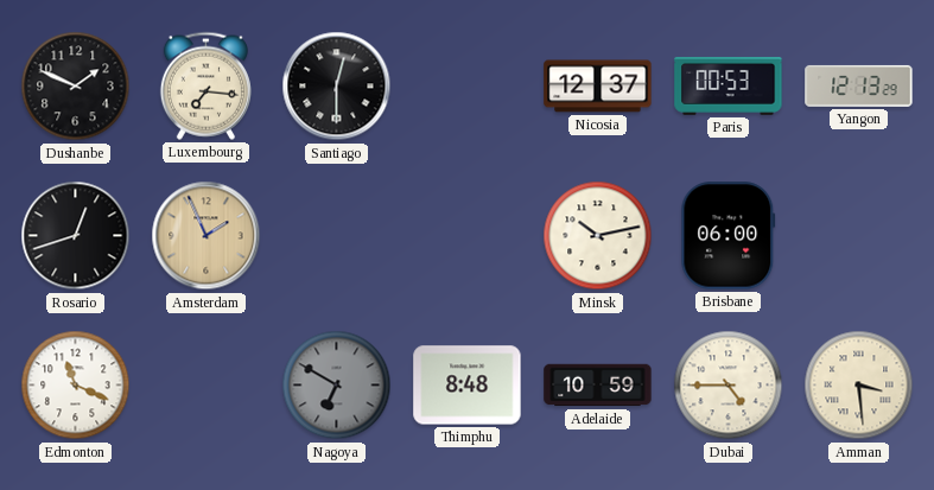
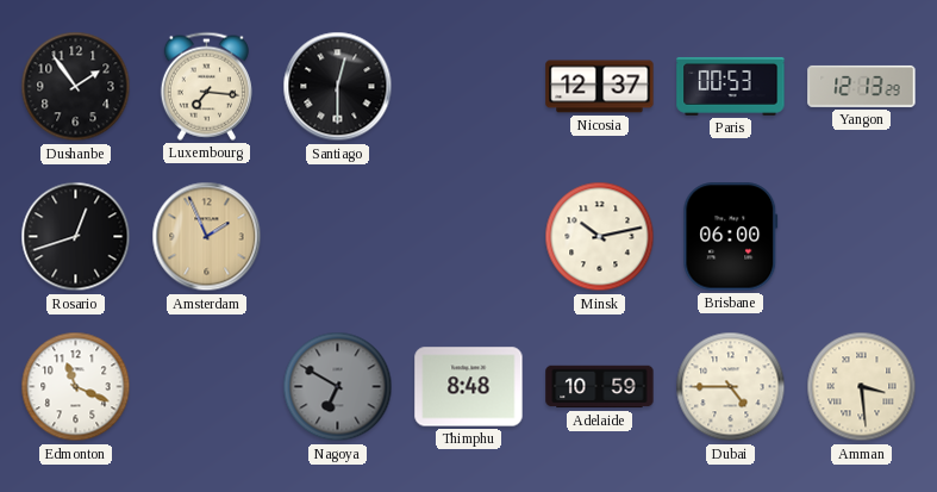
Dushanbe: 1:49 -> 1:54 (76, 87)
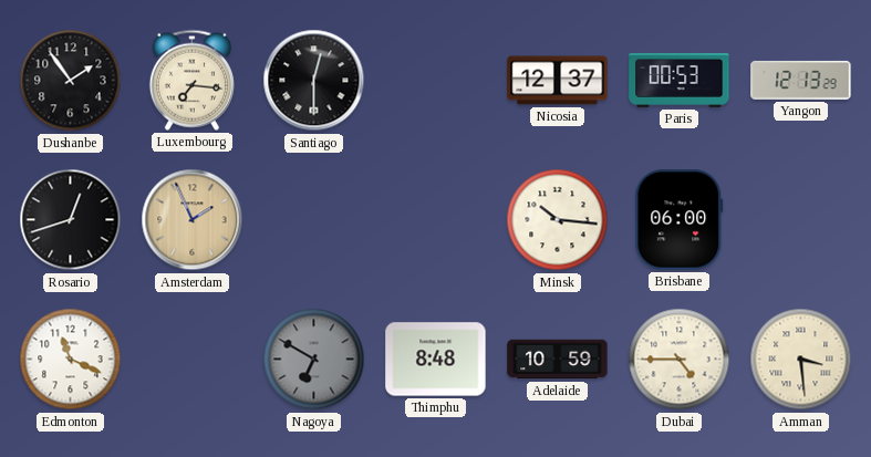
Minsk: 10:13 -> 10:16 (558, 220)
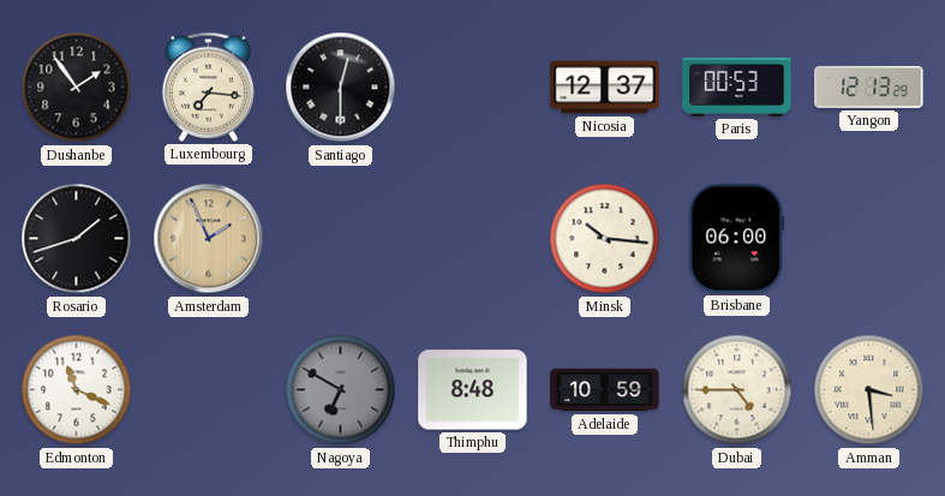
Rosario: 12:42 -> 1:42 (77, 239)
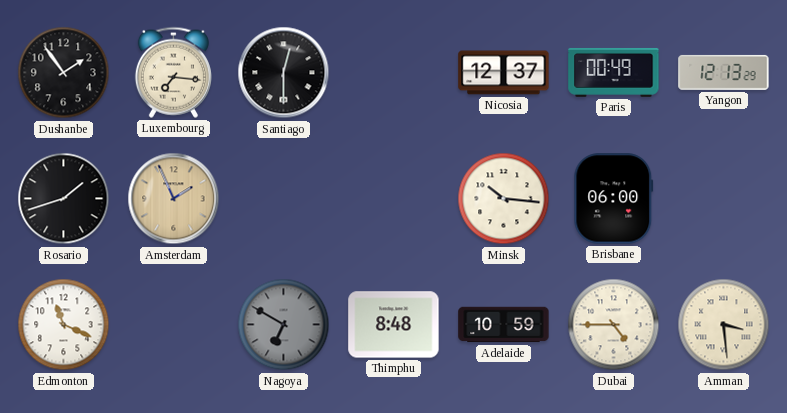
Paris: 00:53 -> 00:49 (614, 72)
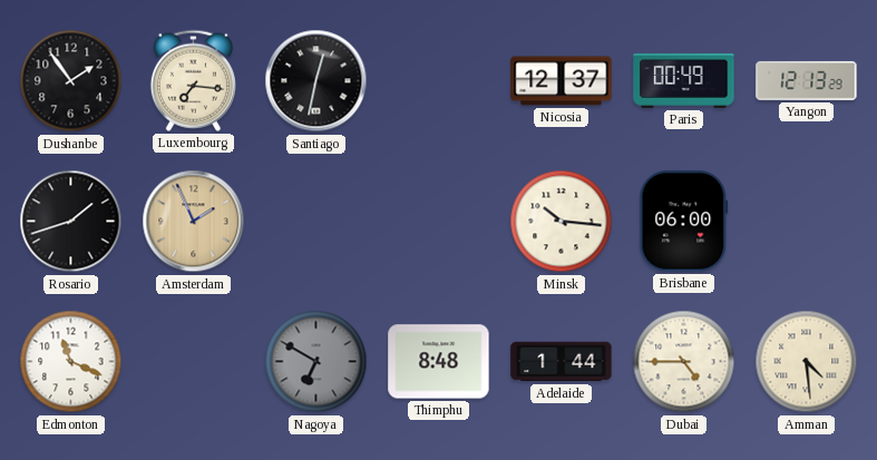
Santiago: 12:30 -> 12:32 (316, 81)
Adelaide: 10:59 -> 1:44 (562, 362)
Amman: 3:29 -> 4:29 (807, 362)
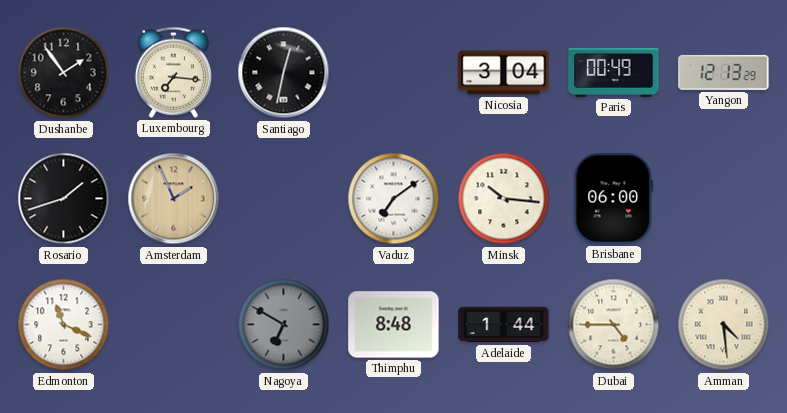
Nicosia: 12:37 -> 3:04 (504, 73)
Vaduz: none -> 7:09 (394, 199)
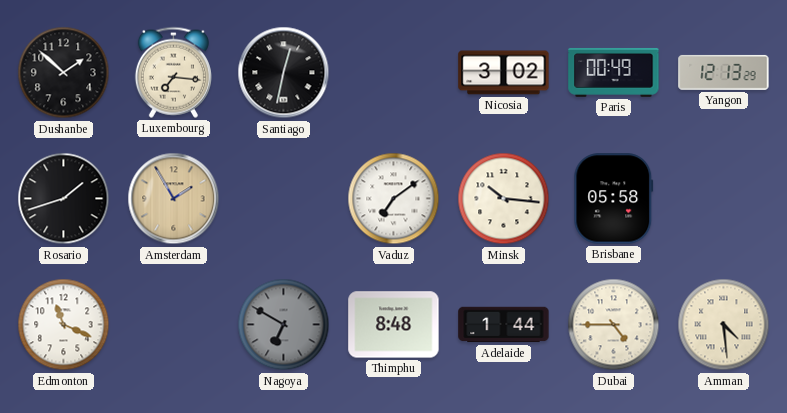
Dushanbe: 1:54 -> 1:52 (64, 73)
Nicosia: 3:04 -> 3:02 (504, 73)
Amsterdam: 1:56 -> 1:55 (174, 199)
Brisbane: 06:00 -> 05:58 (614, 199)
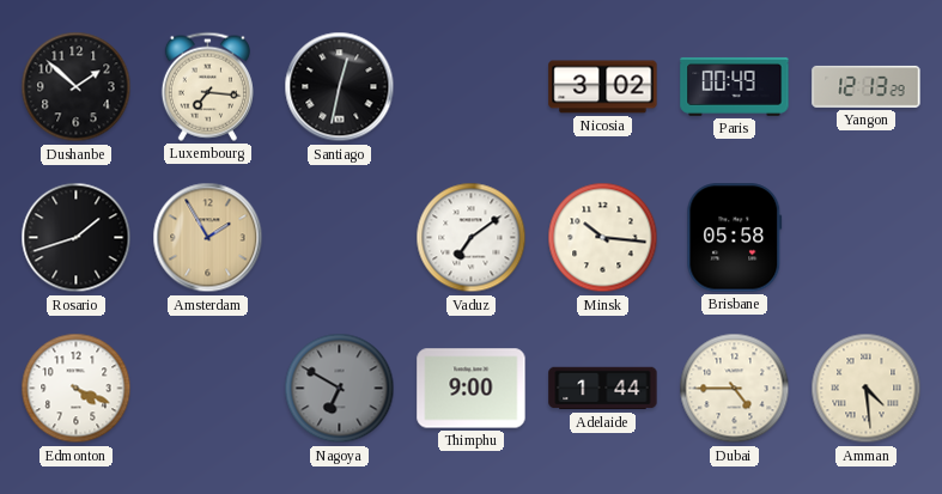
Edmonton: 11:19 -> 4:19 (77, 389)
Thimphu: 8:48 -> 9:00 (472, 389)
